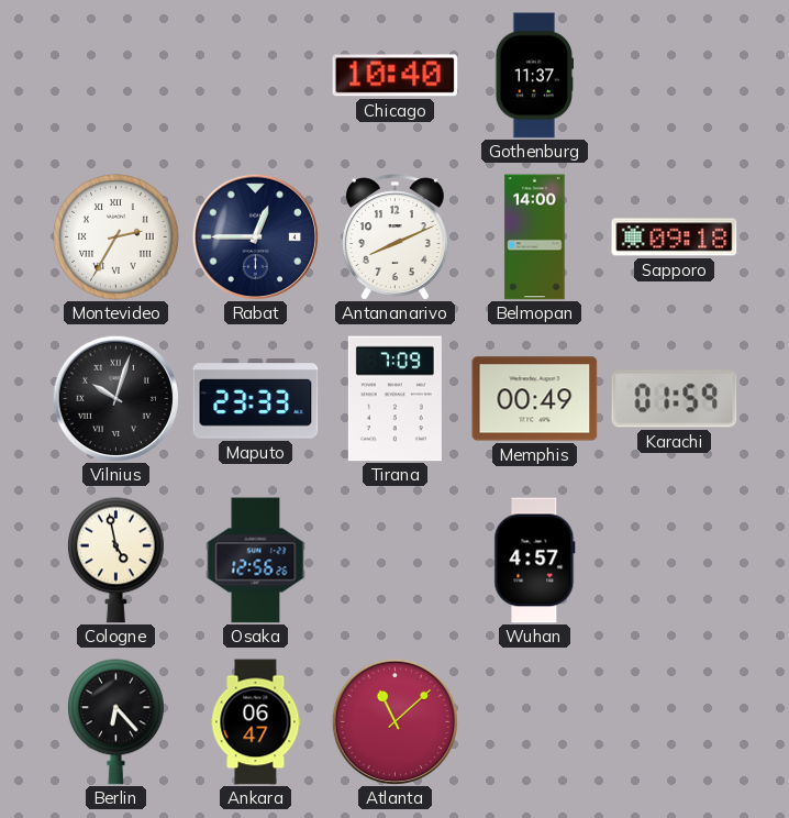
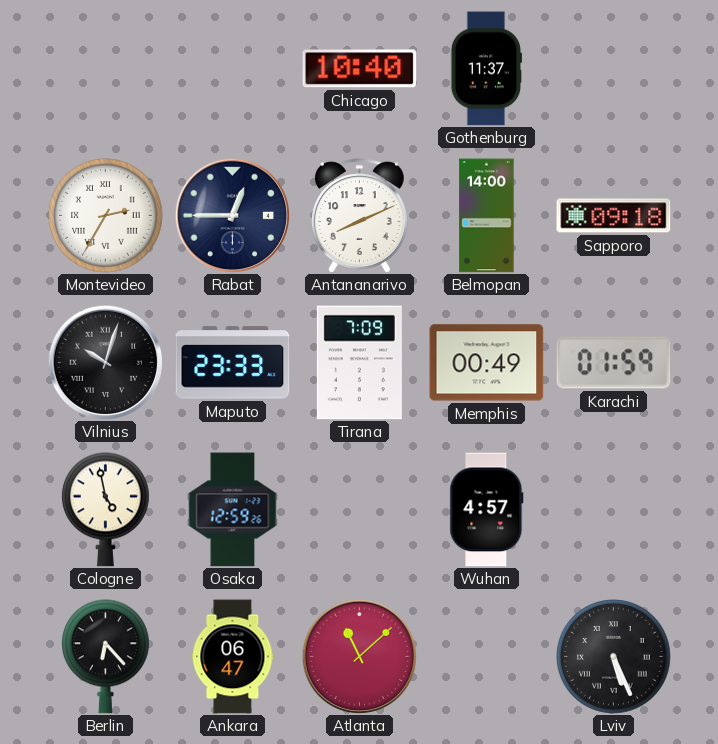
Osaka: 12:56 -> 12:59 (233, 510)
Lviv: none -> 5:26 (614, 657)
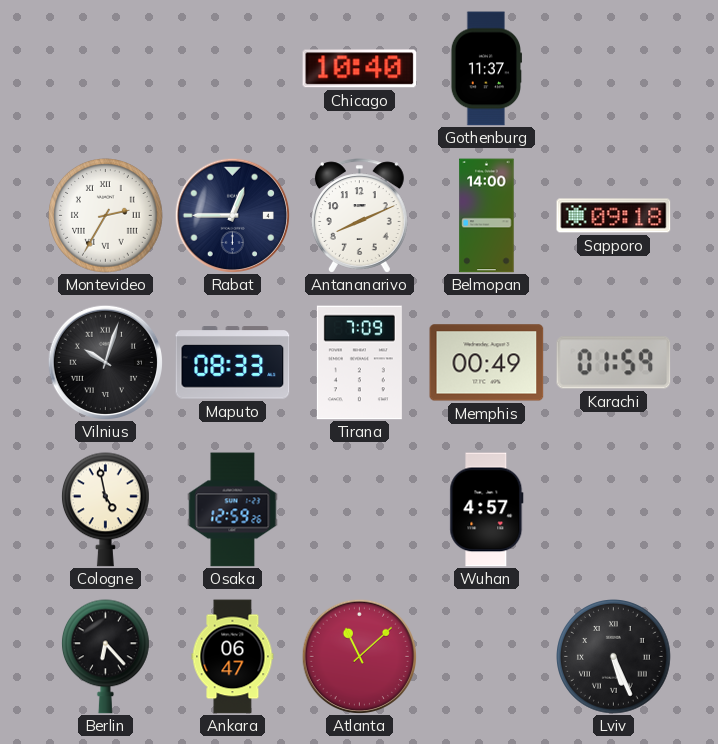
Maputo: 23:33 -> 08:33 (233, 363)
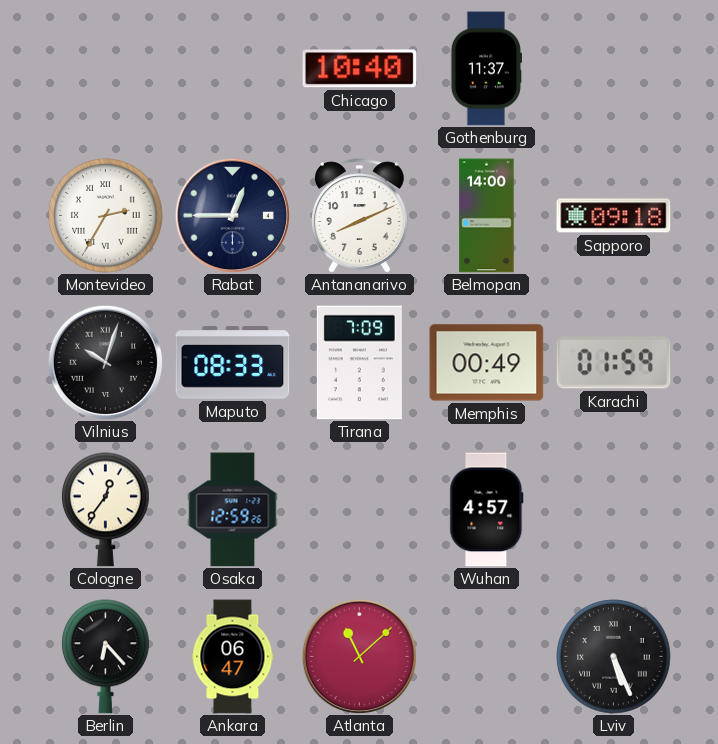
Cologne: 4:58 -> 12:36 (106, 510)
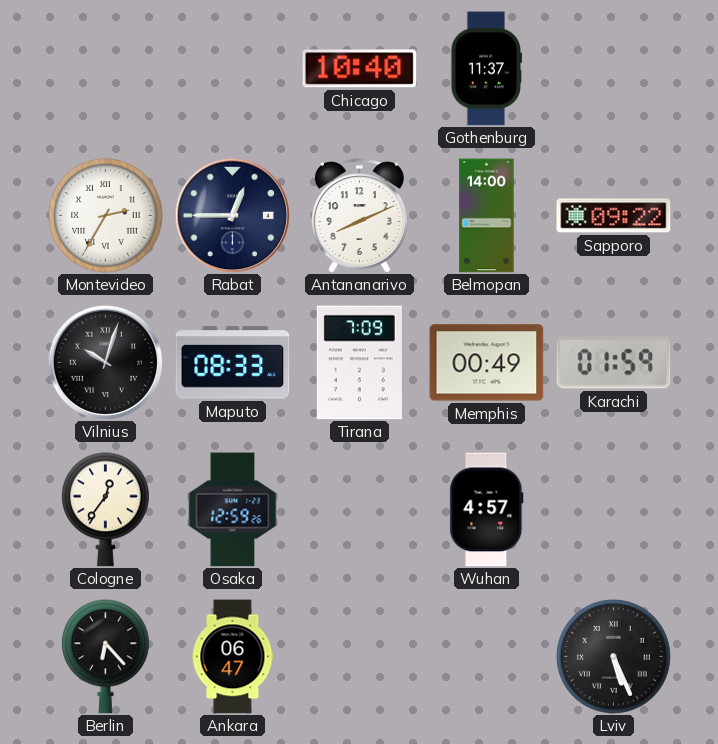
Sapporo: 09:18 -> 09:22 (614, 216)
Atlanta: 11:08 -> none (359, 656)
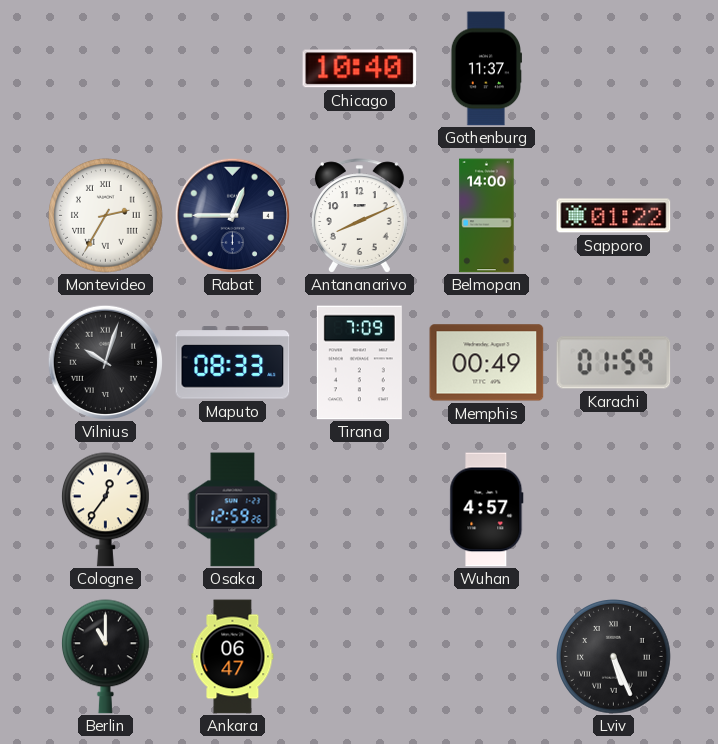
Sapporo: 09:22 -> 01:22 (614, 216)
Berlin: 6:23 -> 11:00 (106, 657)
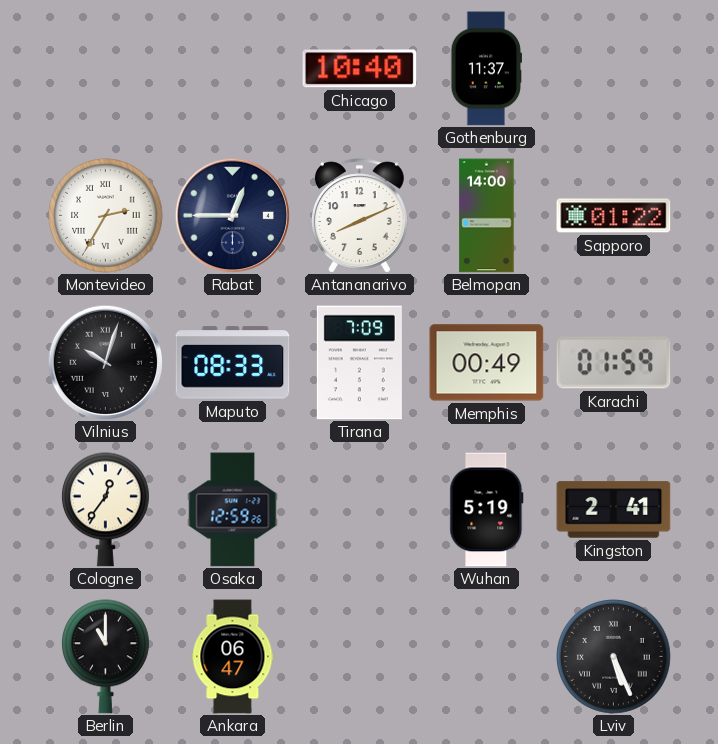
Wuhan: 4:57 -> 5:19 (487, 510)
Kingston: none -> 2:41 (614, 510)
